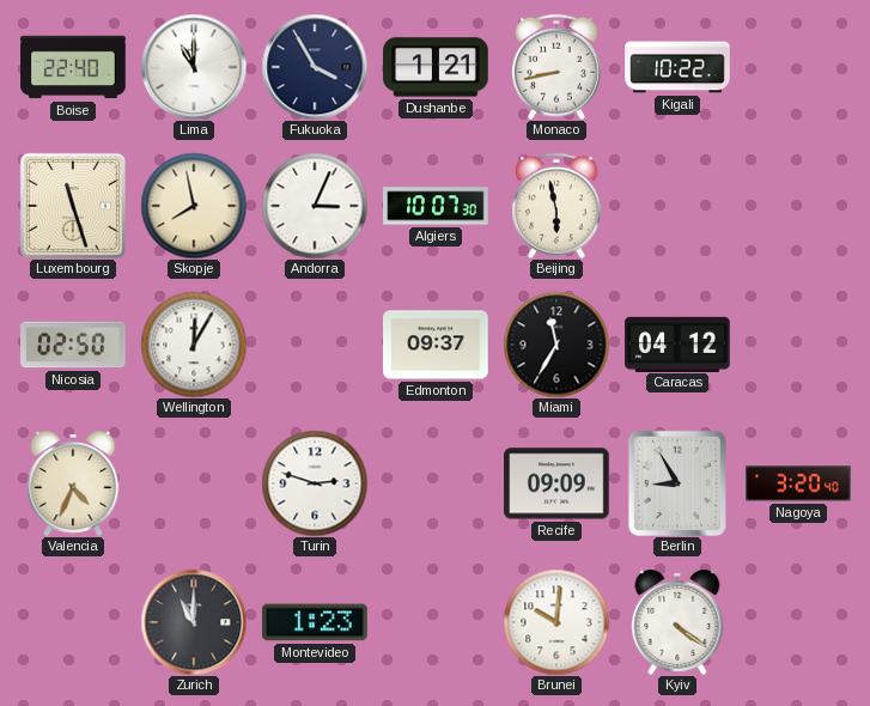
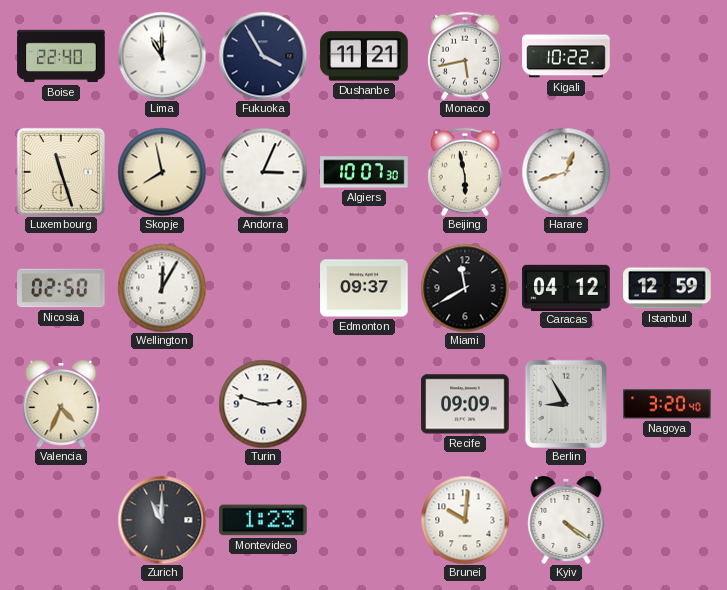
Dushanbe: 1:21 -> 11:21 (364, 56)
Monaco: 8:43 -> 5:43 (465, 56)
Harare: none -> 12:42 (566, 172)
Miami: 11:35 -> 11:40 (465, 288)
Istanbul: none -> 12:59 (667, 288)
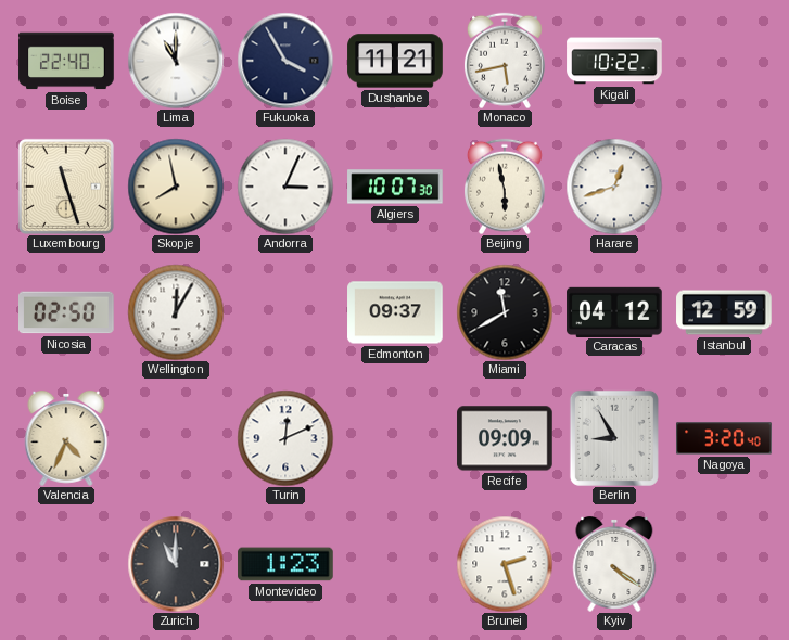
Turin: 2:48 -> 12:11 (285, 438)
Brunei: 10:01 -> 2:27 (505, 564)
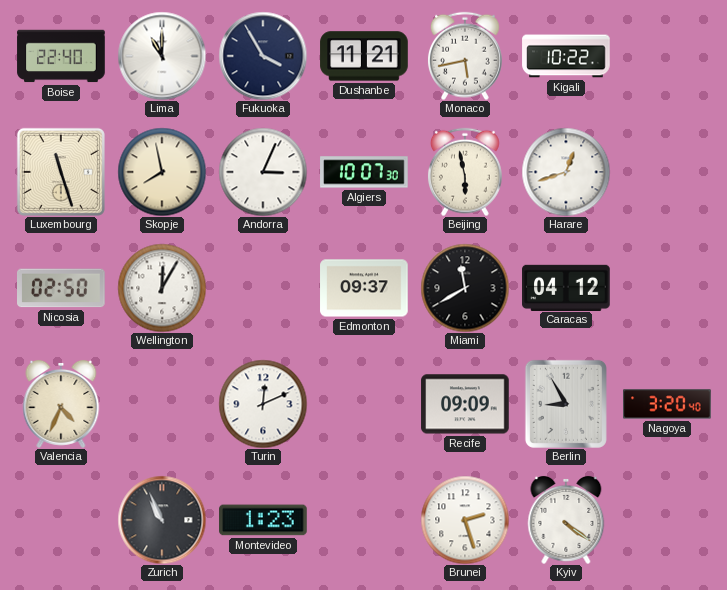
Istanbul: 12:59 -> none (724, 312)
Zurich: 11:00 -> 10:56 (162, 520)
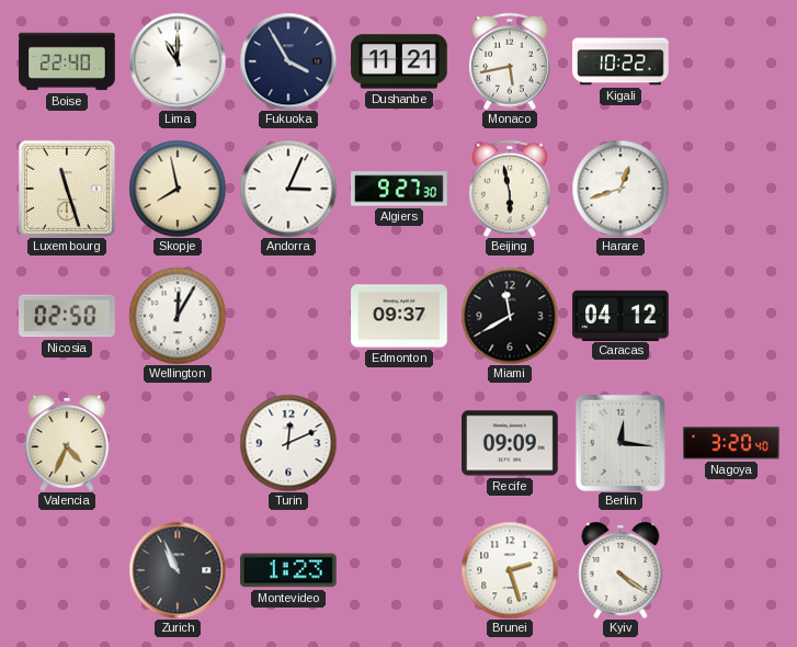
Algiers: 10:07 -> 9:27 (399, 189)
Berlin: 8:55 -> 12:16 (620, 443)
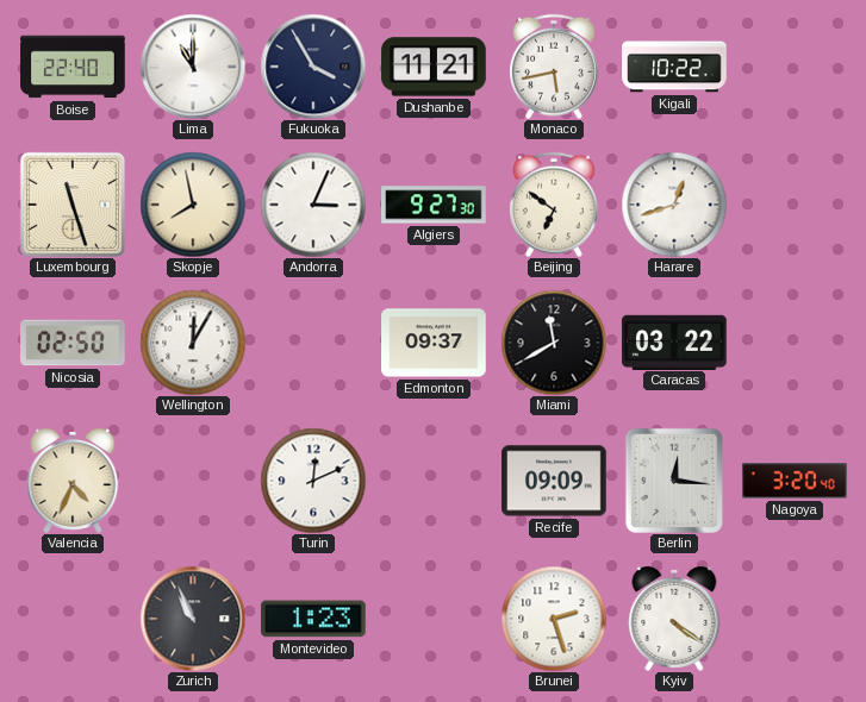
Beijing: 5:58 -> 6:51 (554, 205)
Caracas: 04:12 -> 03:22 (674, 341)
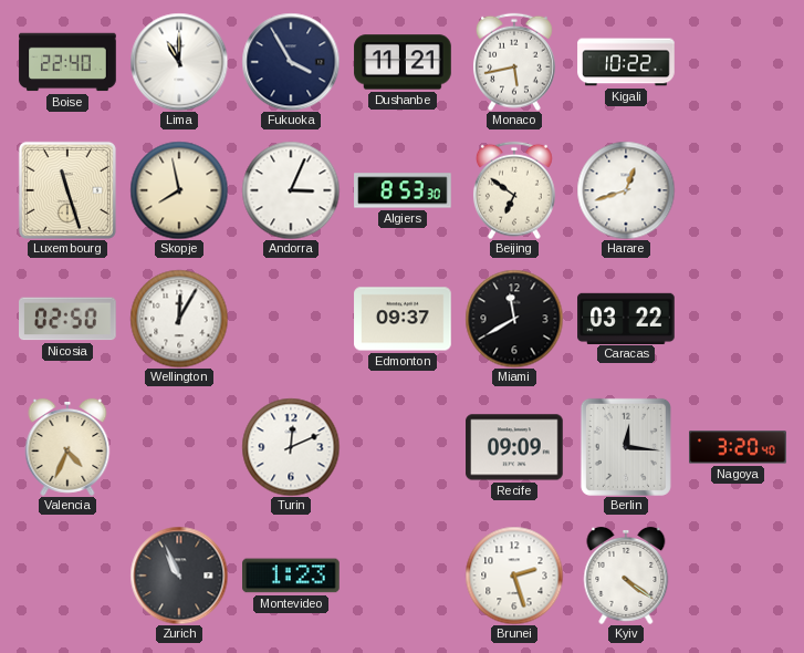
Algiers: 9:27 -> 8:53 (403, 190)
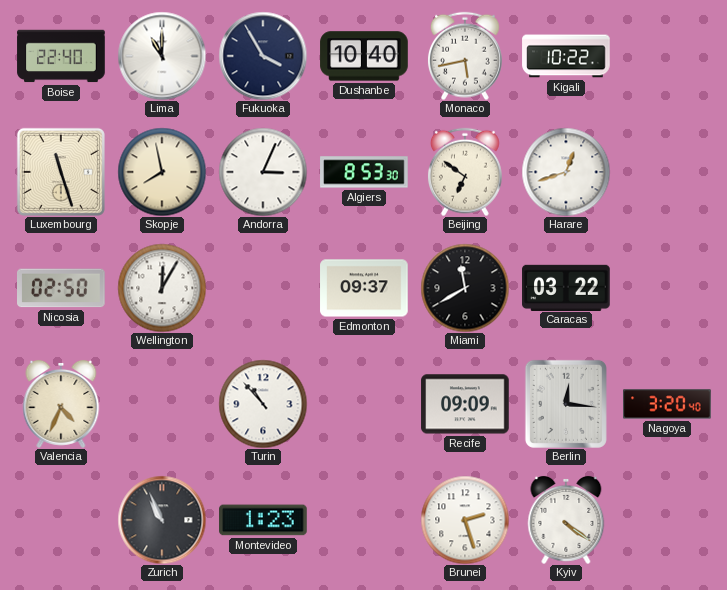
Dushanbe: 11:21 -> 10:40 (364, 56)
Turin: 12:11 -> 10:53 (263, 404)
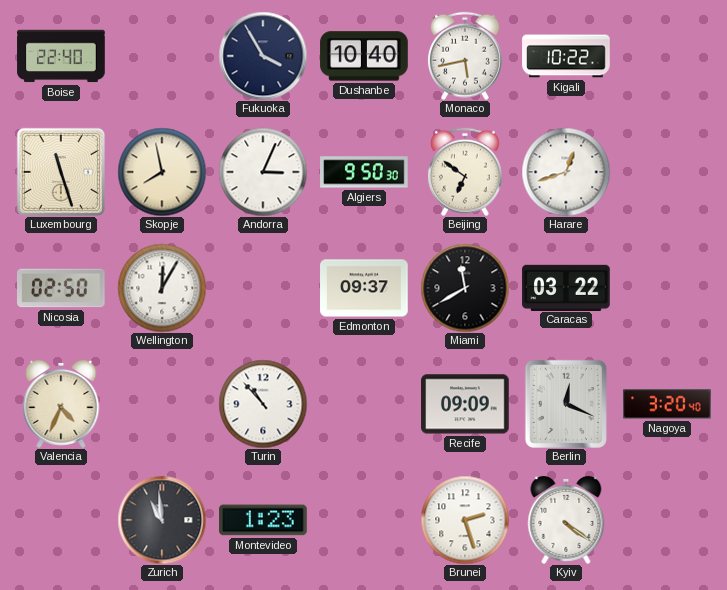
Lima: 11:00 -> none (162, 56)
Algiers: 8:53 -> 9:50 (364, 172)
Berlin: 12:16 -> 12:19 (566, 404)
Zurich: 10:56 -> 10:59 (162, 520)
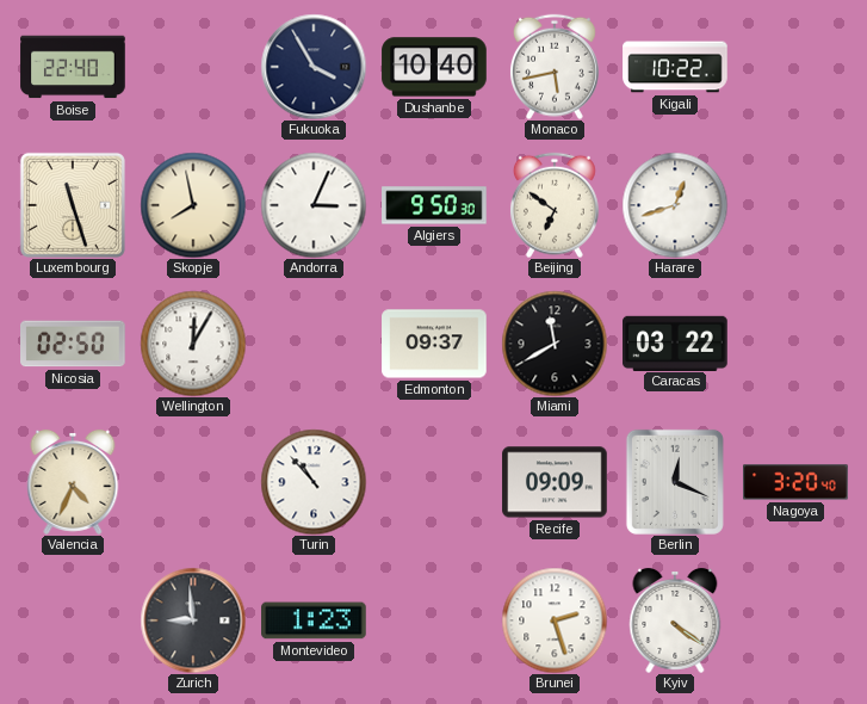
Zurich: 10:59 -> 8:59 (193, 620)
